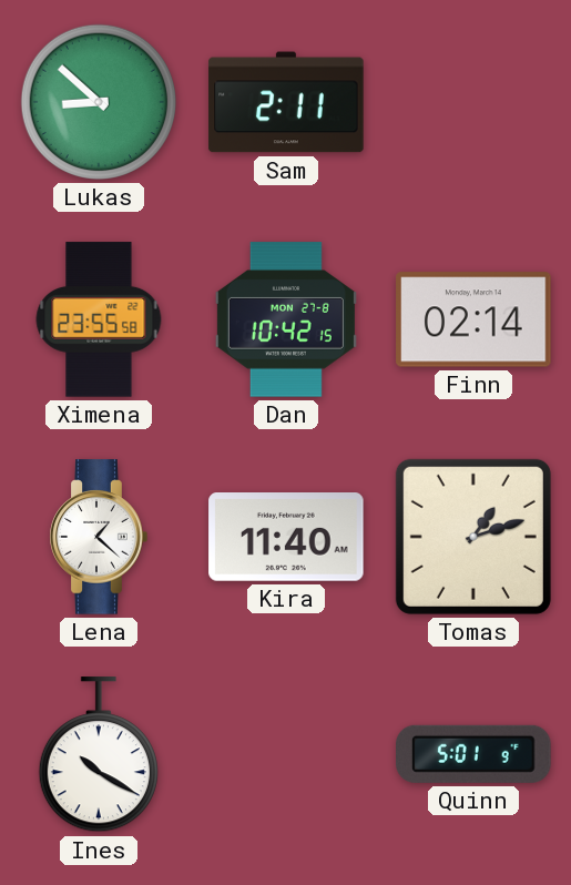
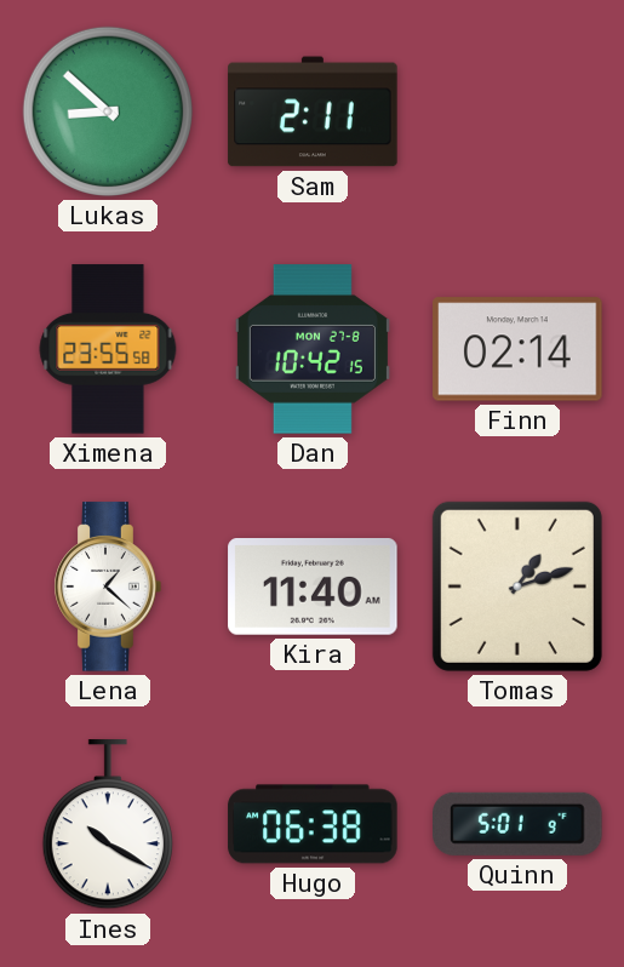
Hugo: none -> 06:38 (313, 824)
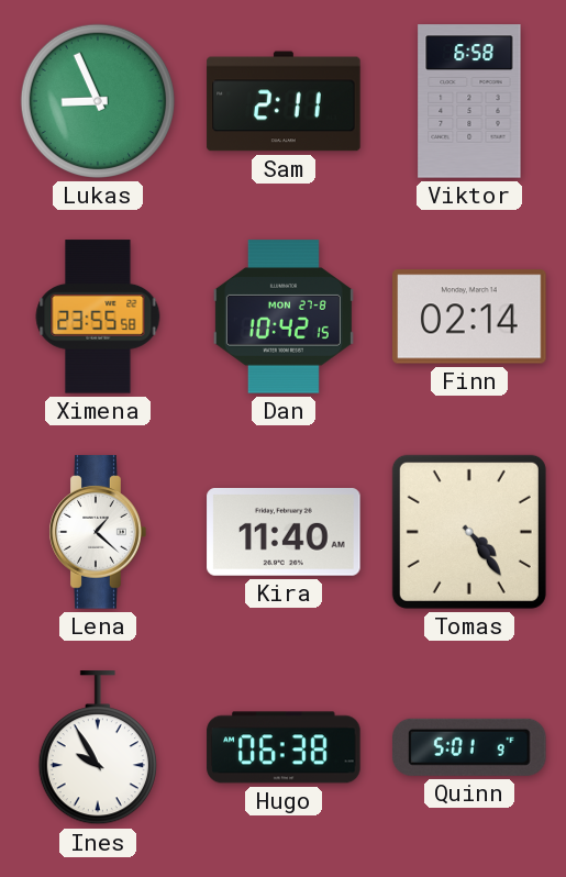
Lukas: 8:52 -> 8:56 (98, 101)
Viktor: none -> 6:58 (469, 101)
Tomas: 1:12 -> 4:24 (469, 532)
Ines: 10:20 -> 9:55 (98, 748)
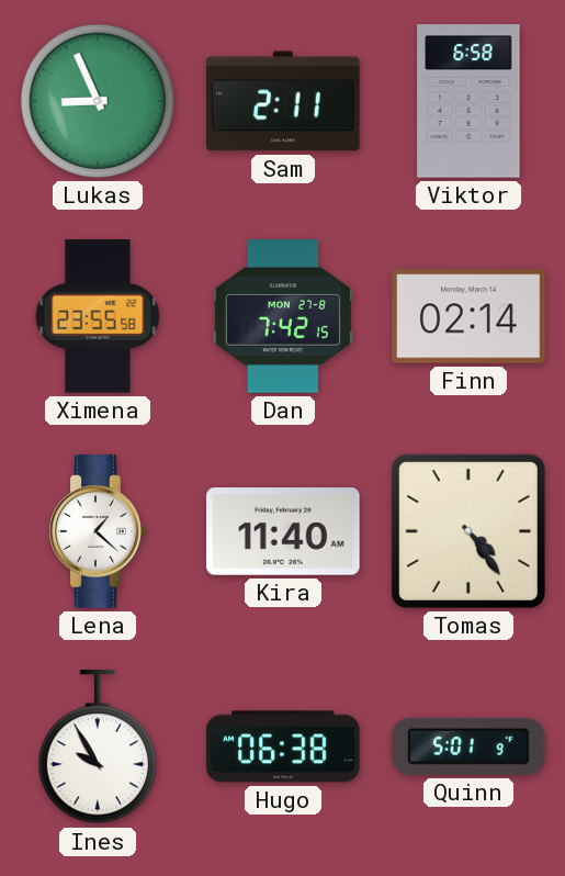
Dan: 10:42 -> 7:42 (283, 316)
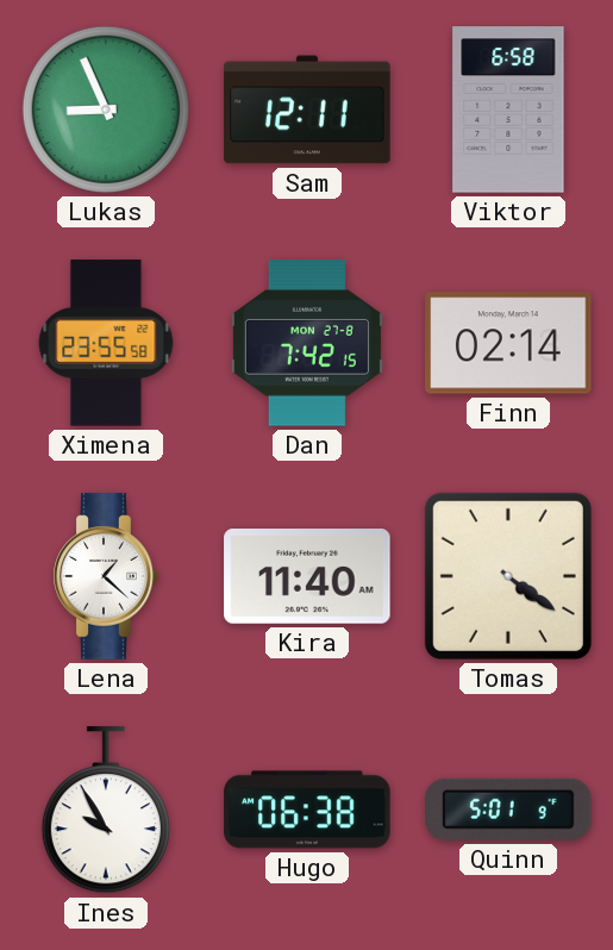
Sam: 2:11 -> 12:11 (307, 110)
Tomas: 4:24 -> 4:21 (508, 576)
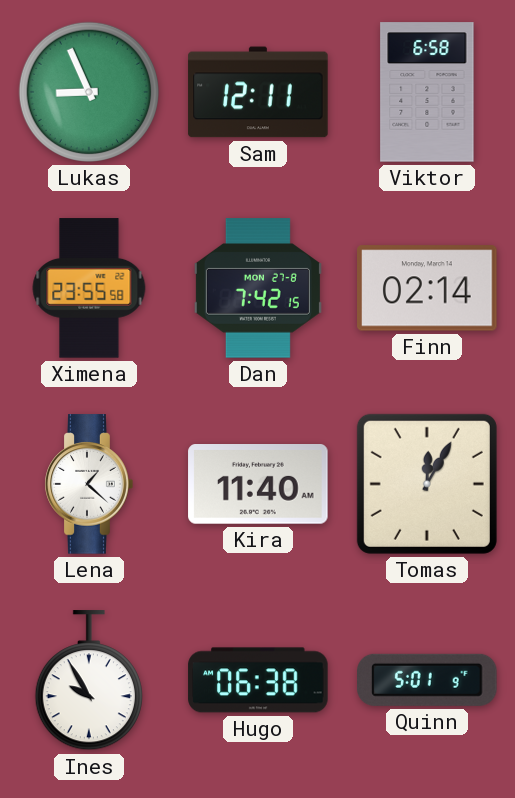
Tomas: 4:21 -> 12:05 (427, 484)
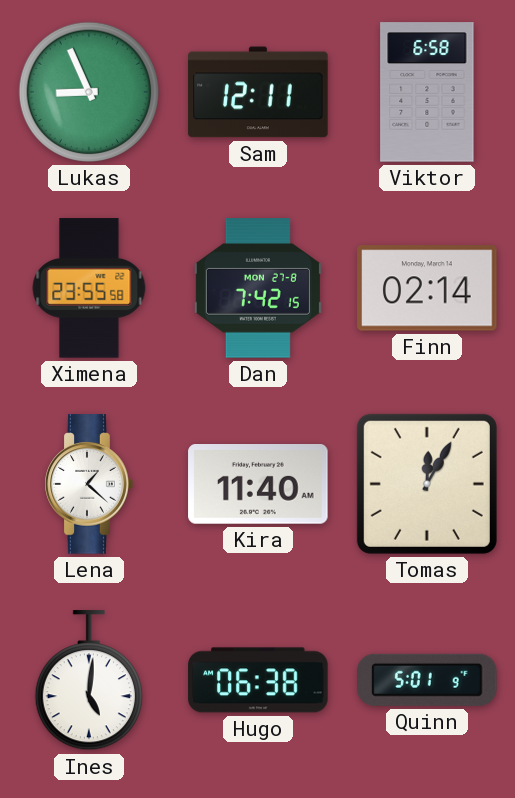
Ines: 9:55 -> 5:01 (89, 681)
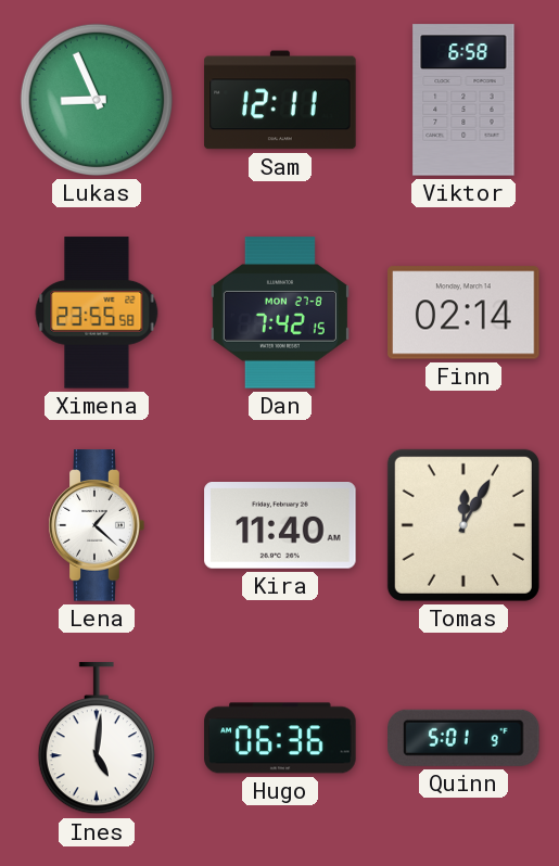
Hugo: 06:38 -> 06:36 (280, 738)
